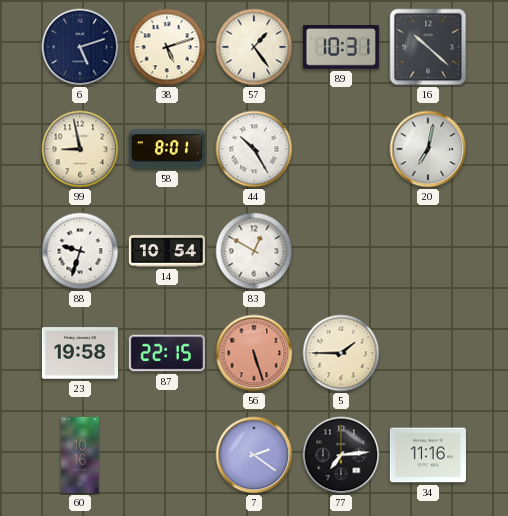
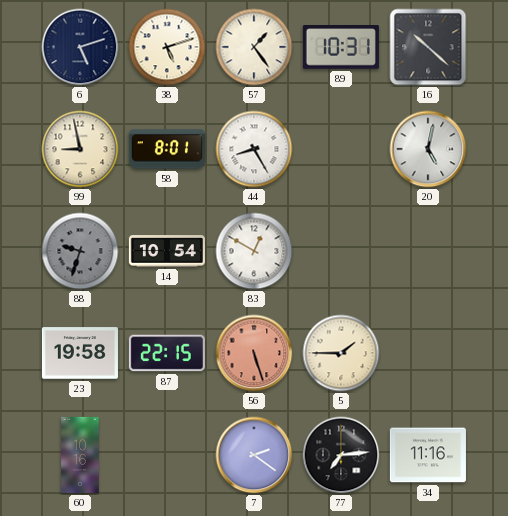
44: 10:25 -> 8:25 (254, 149)
20: 7:02 -> 5:02 (428, 149)
88 dial: white -> grey (80, 251)
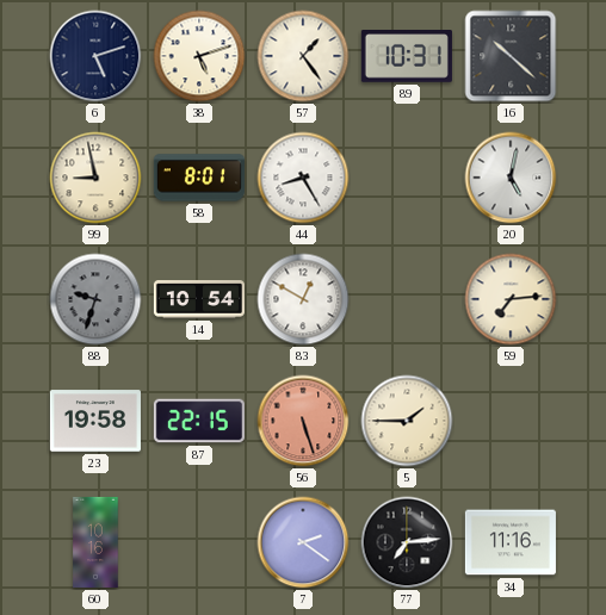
59: none -> 7:14 (511, 299)
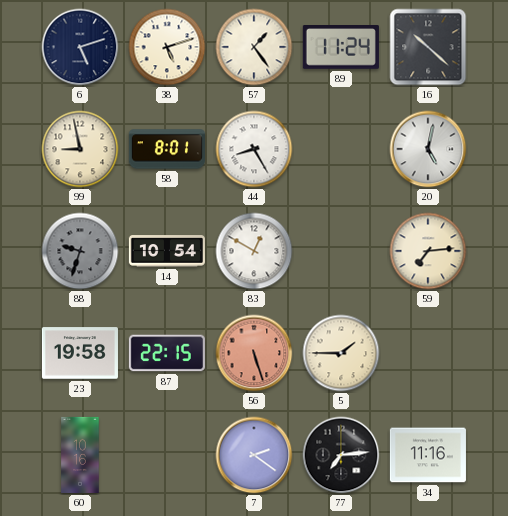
89: 10:31 -> 11:24 (341, 48)
